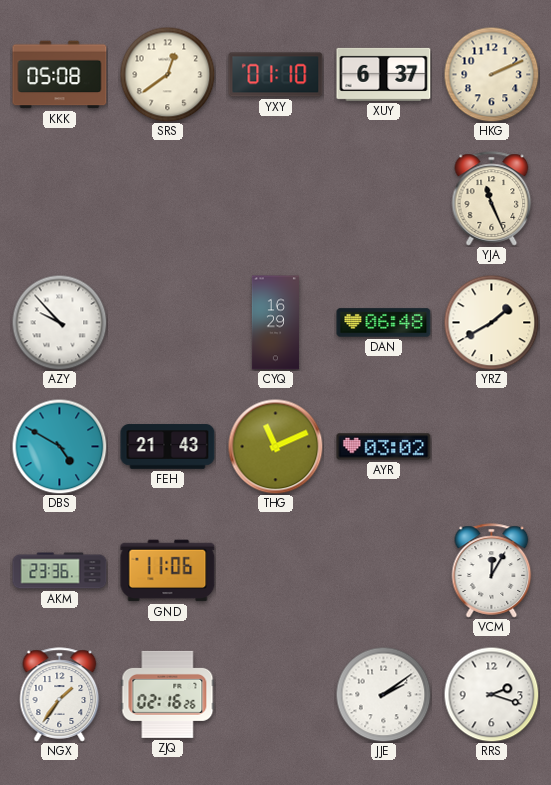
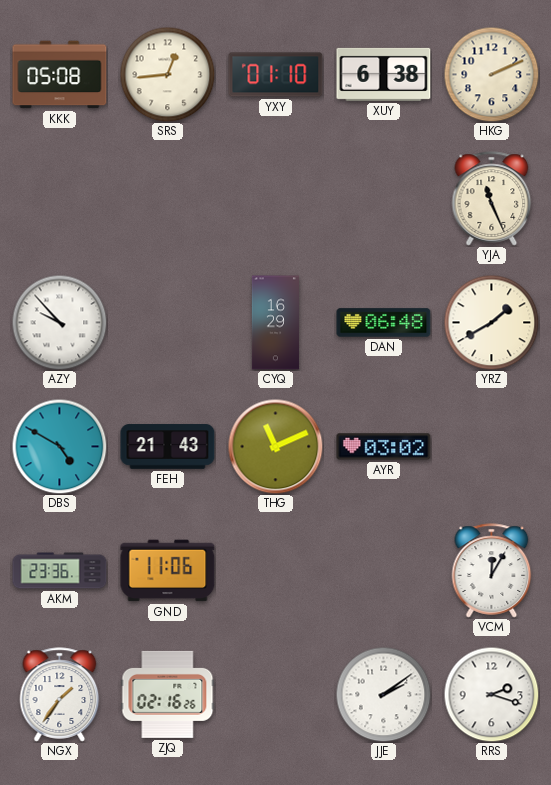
SRS: 12:39 -> 12:44 (167, 74)
XUY: 6:37 -> 6:38 (384, 74)
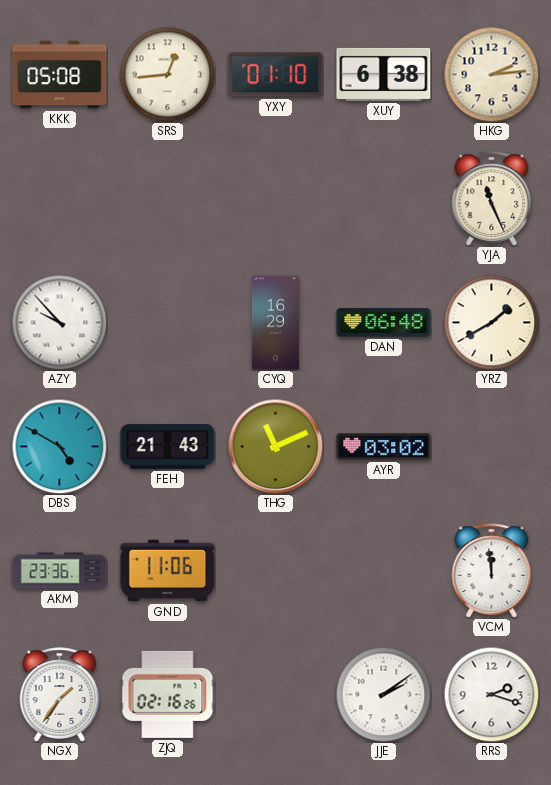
HKG: 2:11 -> 2:14 (491, 74)
VCM: 12:05 -> 11:59 (492, 571)
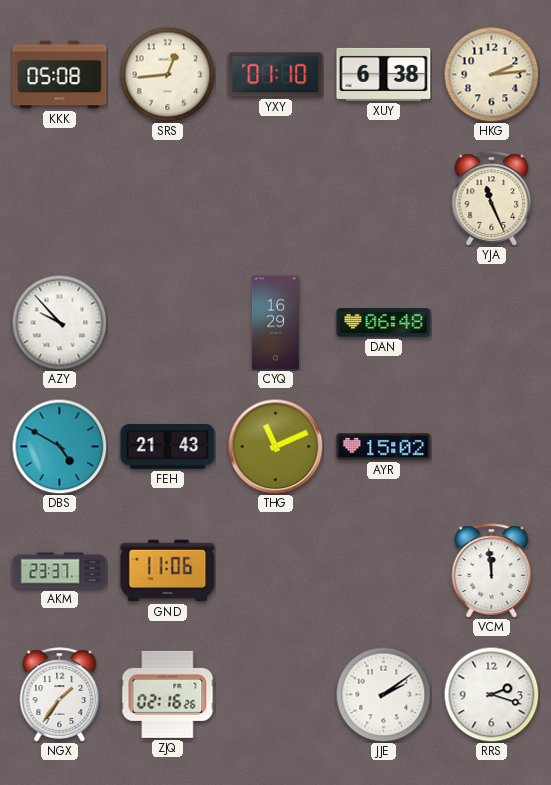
YRZ: 1:40 -> none (491, 322)
AYR: 03:02 -> 15:02 (384, 447)
AKM: 23:36 -> 23:37 (60, 571)
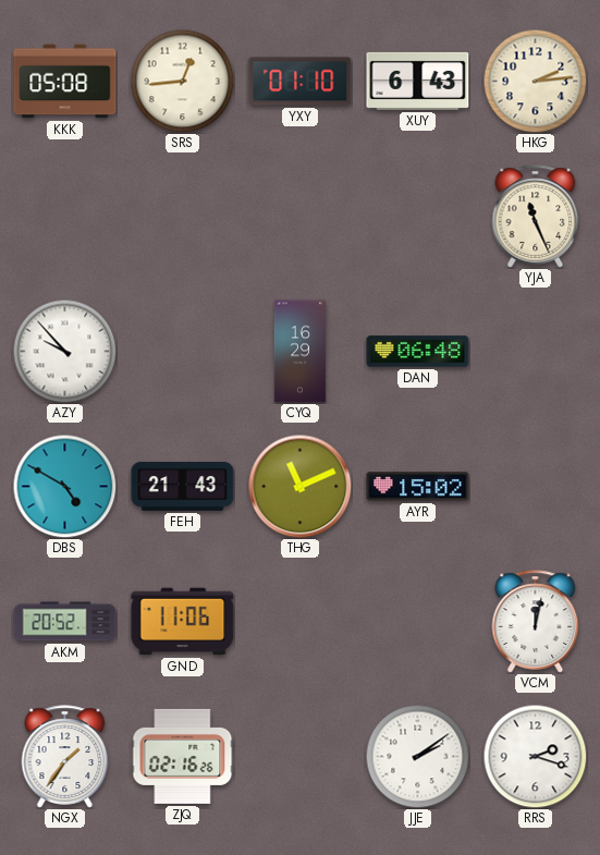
XUY: 6:38 -> 6:43 (418, 81)
AKM: 23:37 -> 20:52 (65, 622)
VCM: 11:59 -> 12:02 (536, 622)
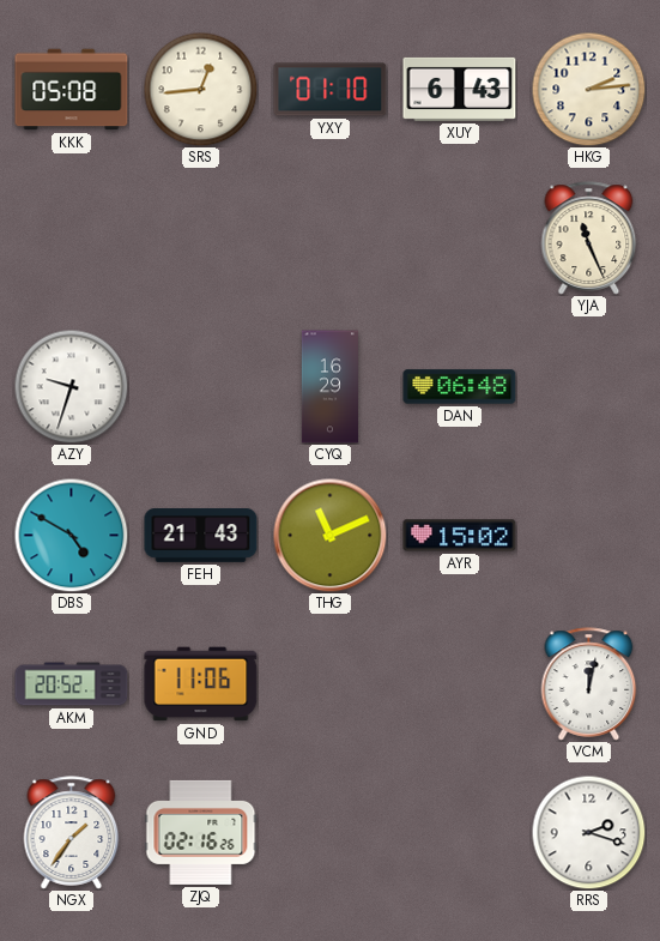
AZY: 9:53 -> 9:33 (71, 386)
JJE: 2:09 -> none (417, 756)
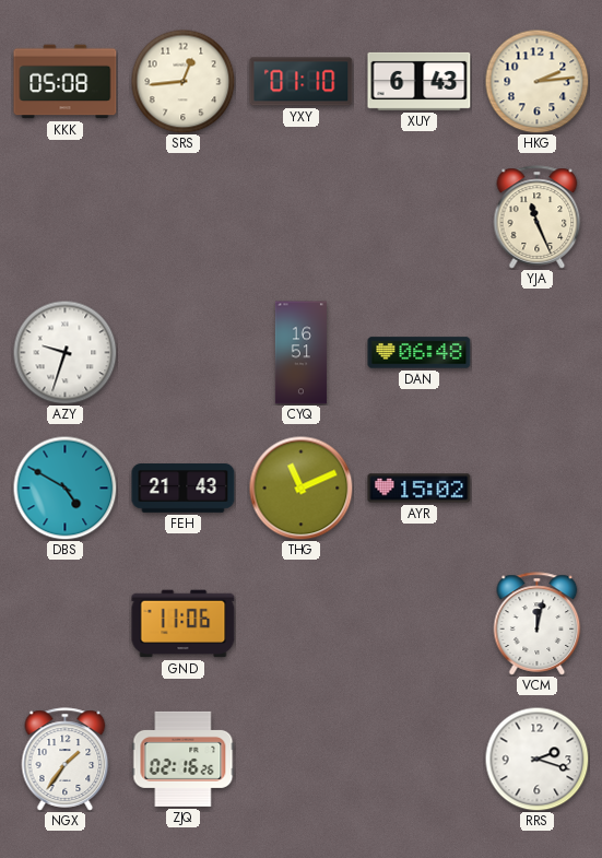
CYQ: 16:29 -> 16:51 (300, 353)
AKM: 20:52 -> none (72, 684)
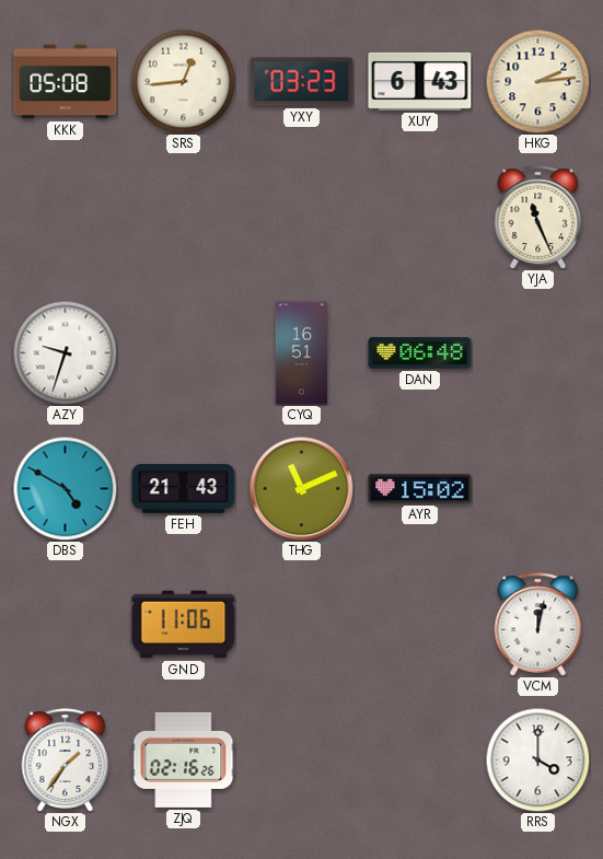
YXY: 01:10 -> 03:23 (302, 82)
RRS: 2:18 -> 4:00 (537, 759)
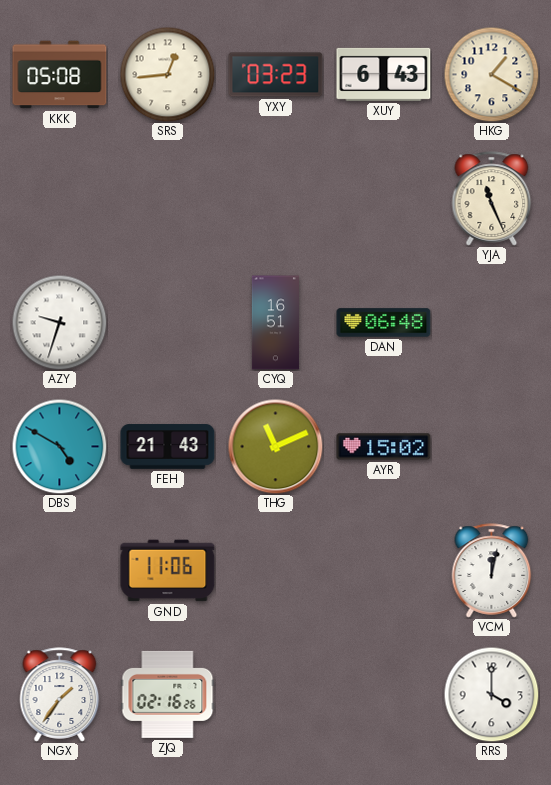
HKG: 2:14 -> 1:20 (491, 74)
